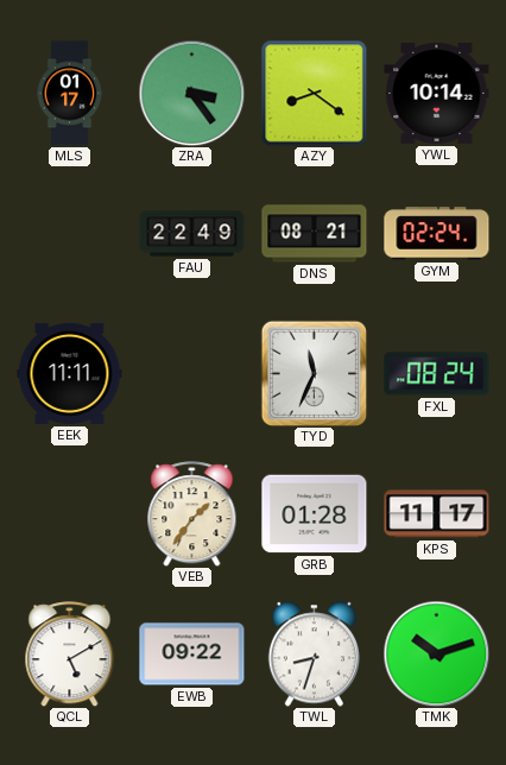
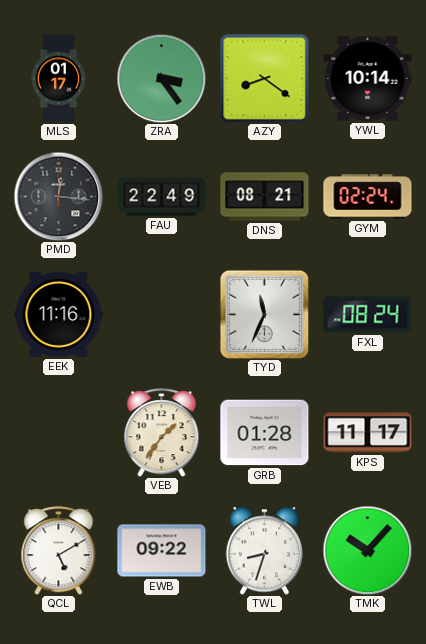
PMD: none -> 12:16 (58, 196)
EEK: 11:11 -> 11:16 (59, 314)
TMK: 10:12 -> 10:07 (367, 550)
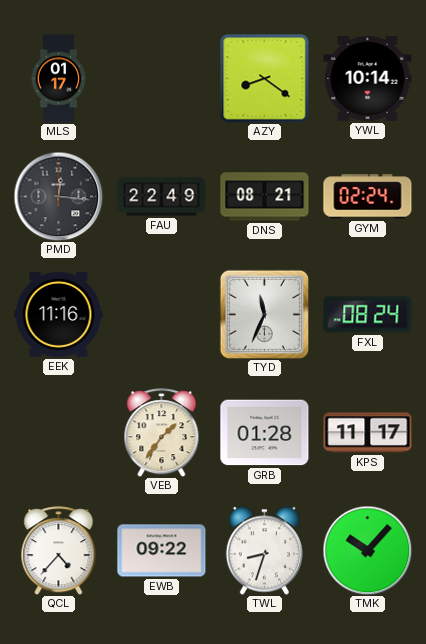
ZRA: 3:24 -> none (161, 78)
QCL: 5:10 -> 4:37 (59, 551)
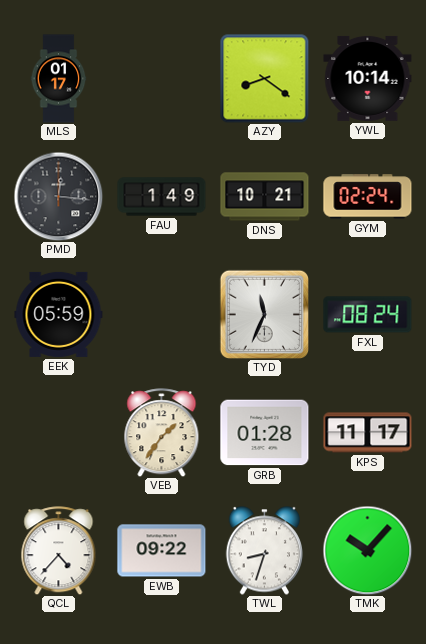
FAU: 22:49 -> 1:49 (162, 197)
DNS: 08:21 -> 10:21 (265, 197)
EEK: 11:16 -> 05:59 (59, 314)
